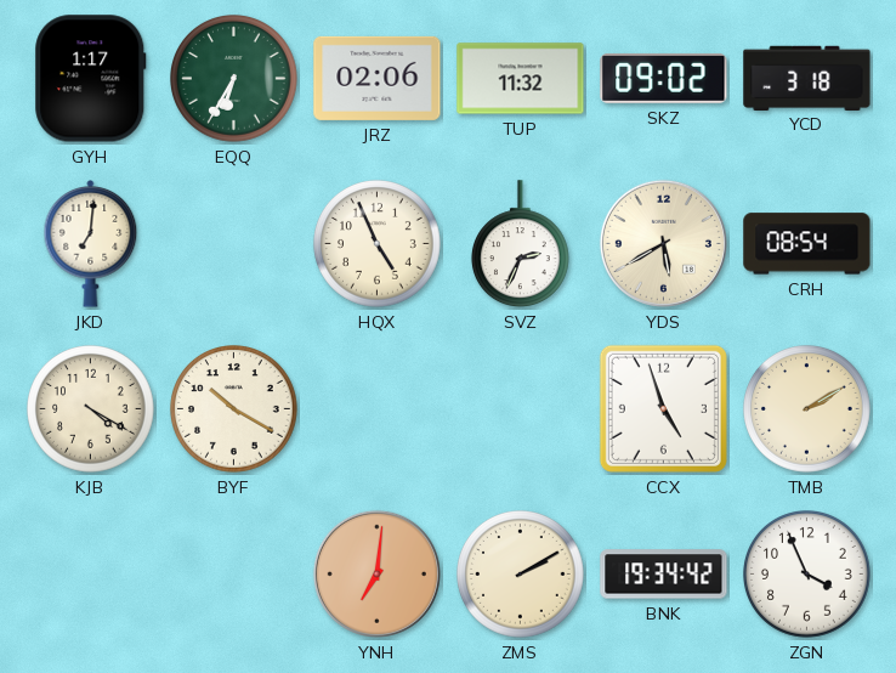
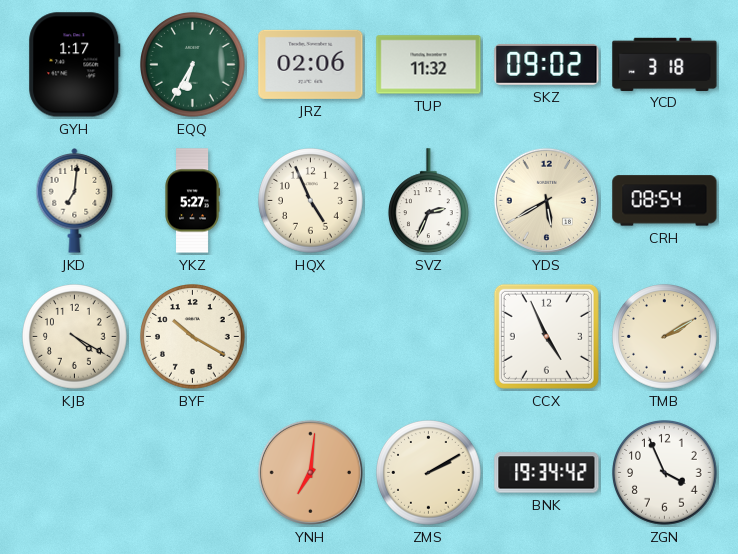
YKZ: none -> 5:27 (192, 201)
CCX: 4:57 -> 4:56 (546, 336)
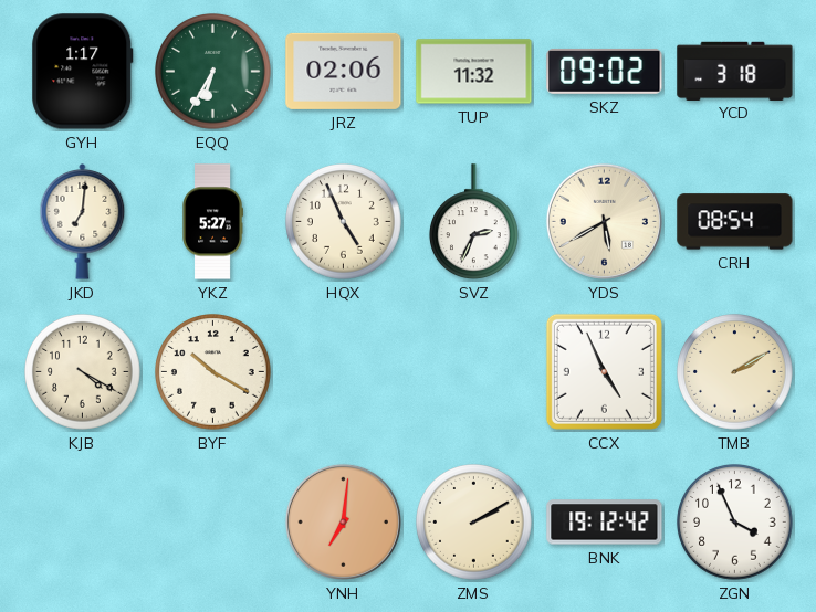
BNK: 19:34 -> 19:12 (605, 523)
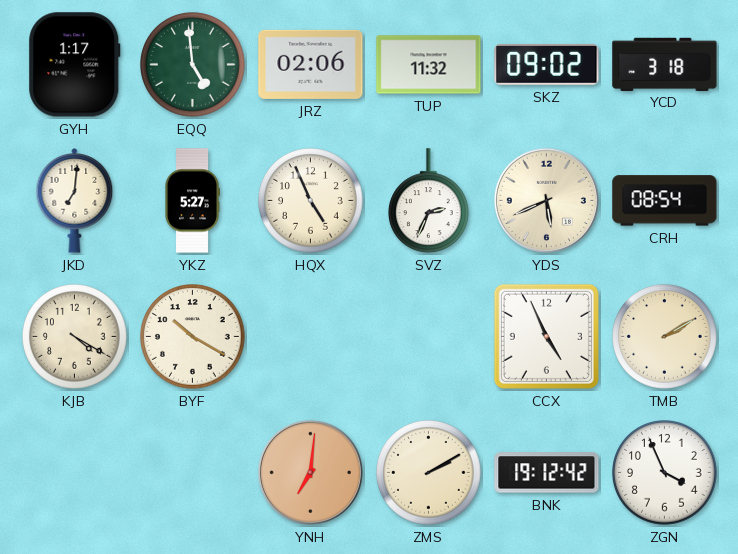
EQQ: 6:35 -> 4:59 (193, 65)
YDS: 5:40 -> 5:41 (546, 200)
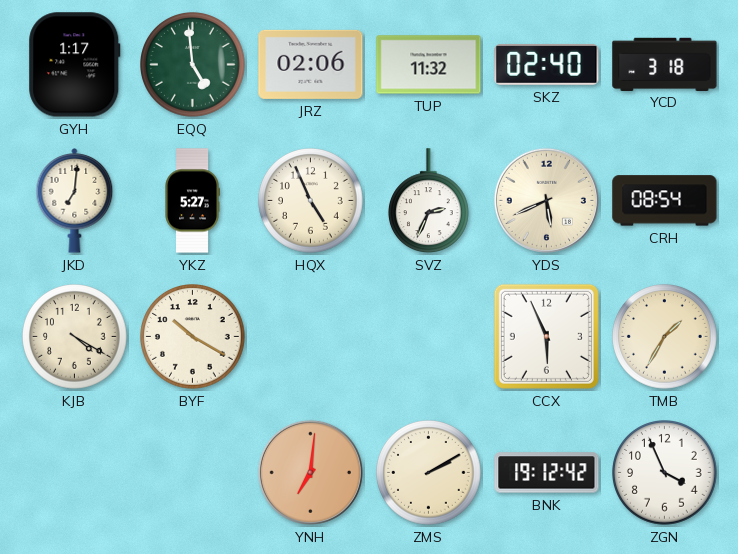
SKZ: 09:02 -> 02:40 (547, 65)
CCX: 4:56 -> 5:56 (546, 336)
TMB: 2:10 -> 1:35 (665, 337)
